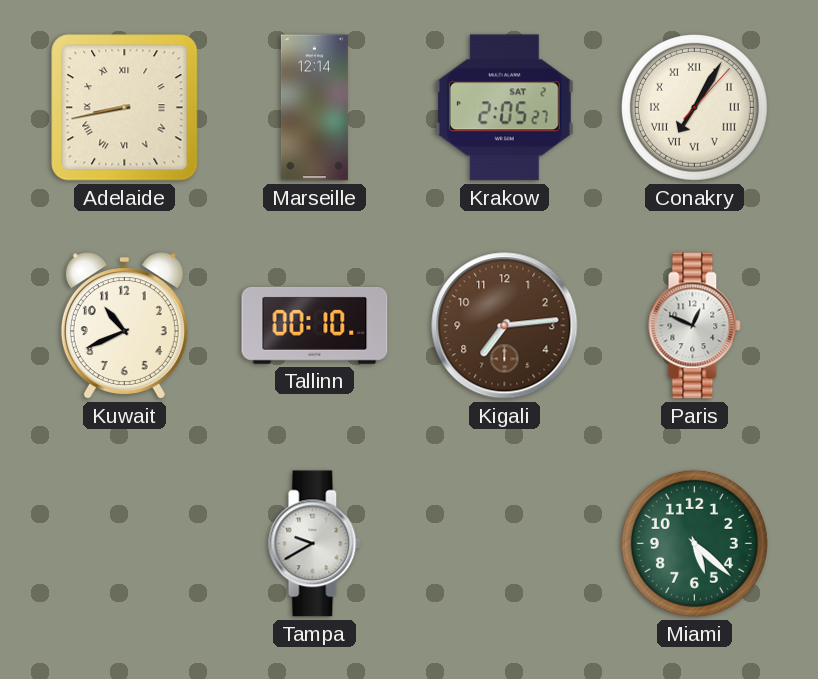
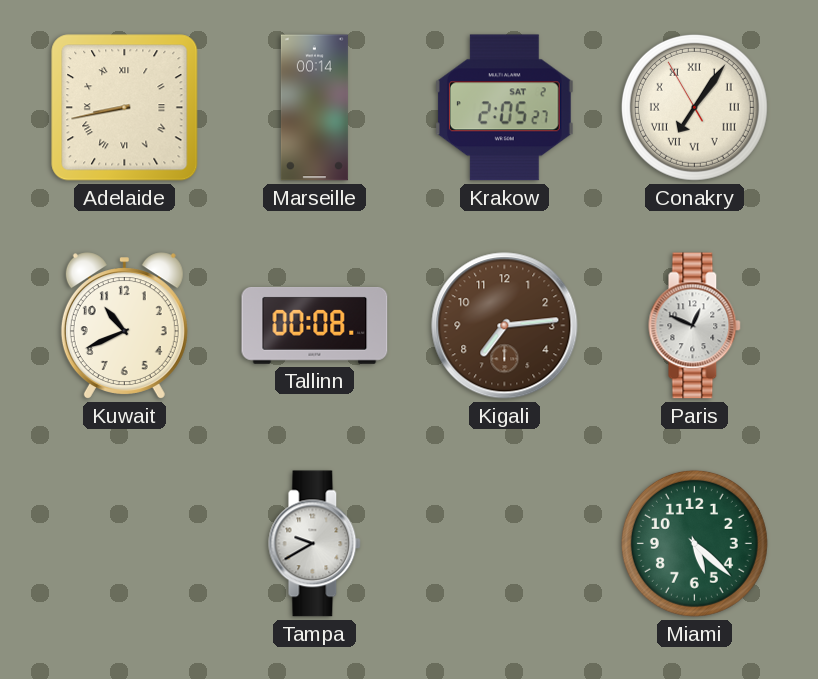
Marseille: 12:14 -> 00:14 (314, 108)
Conakry: 7:05:07 -> 7:05:55 (694, 107)
Tallinn: 00:10 -> 00:08 (315, 325)
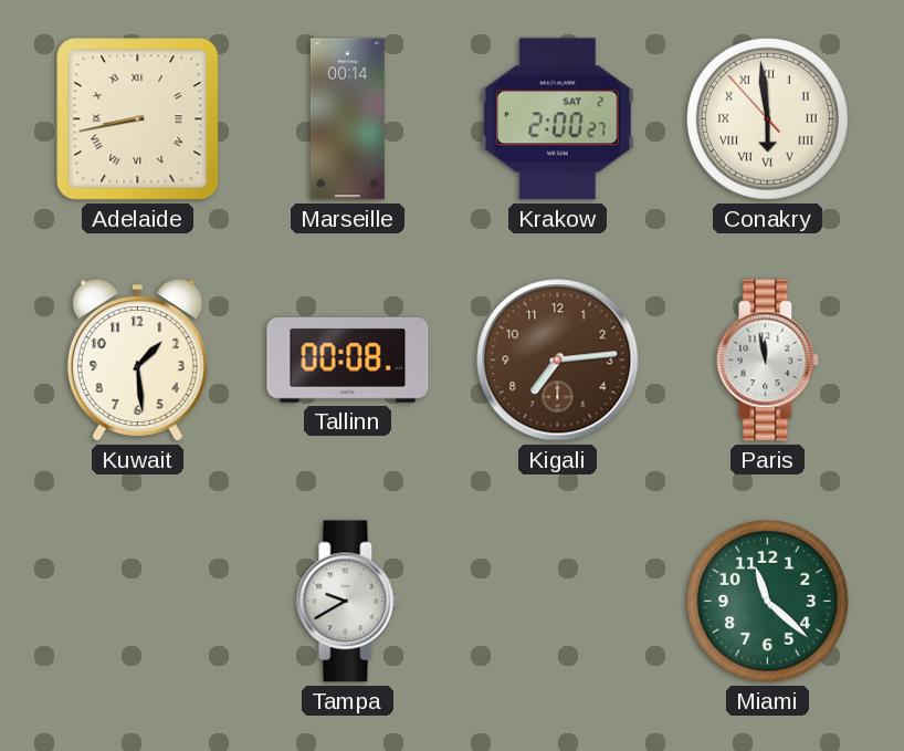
Krakow: 2:05 -> 2:00 (557, 119)
Conakry: 7:05 -> 5:58 (767, 118)
Kuwait: 10:41 -> 1:29 (137, 361)
Paris: 12:49 -> 11:58 (768, 361)
Miami: 5:22 -> 11:22 (767, 601)
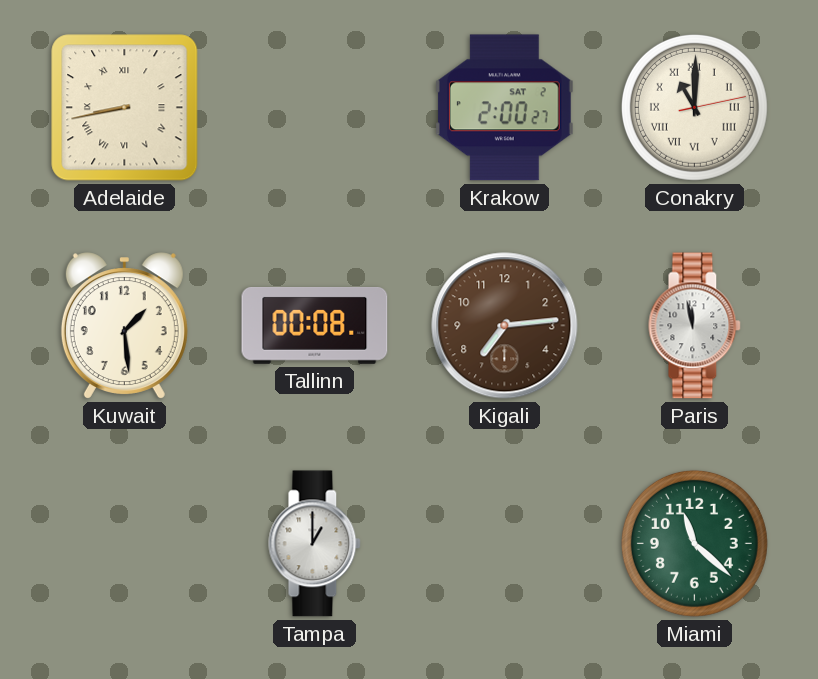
Marseille: 00:14 -> none (347, 119)
Conakry: 5:58 -> 11:00 (694, 107)
Tampa: 9:40 -> 1:00 (315, 544)
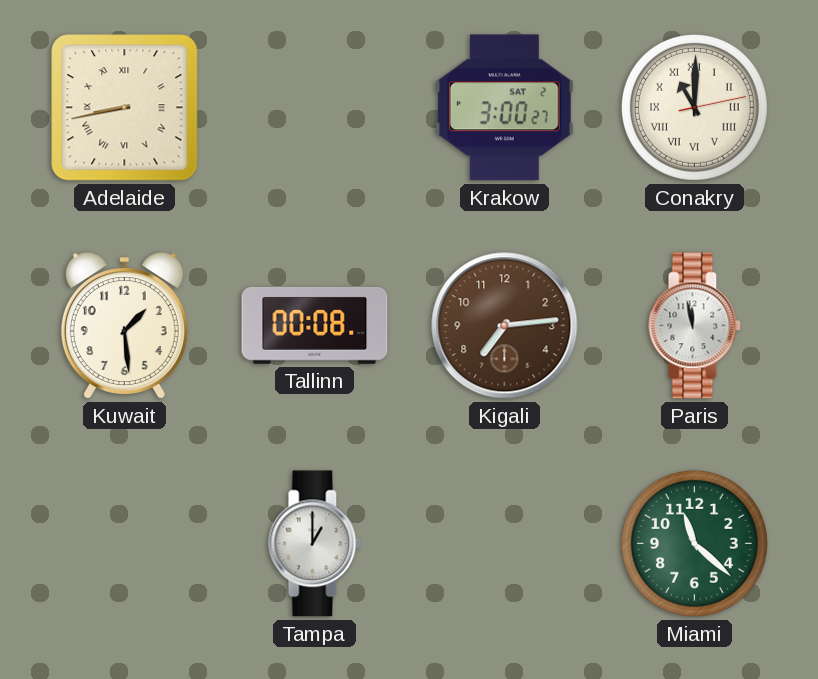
Krakow: 2:00 -> 3:00 (504, 108)
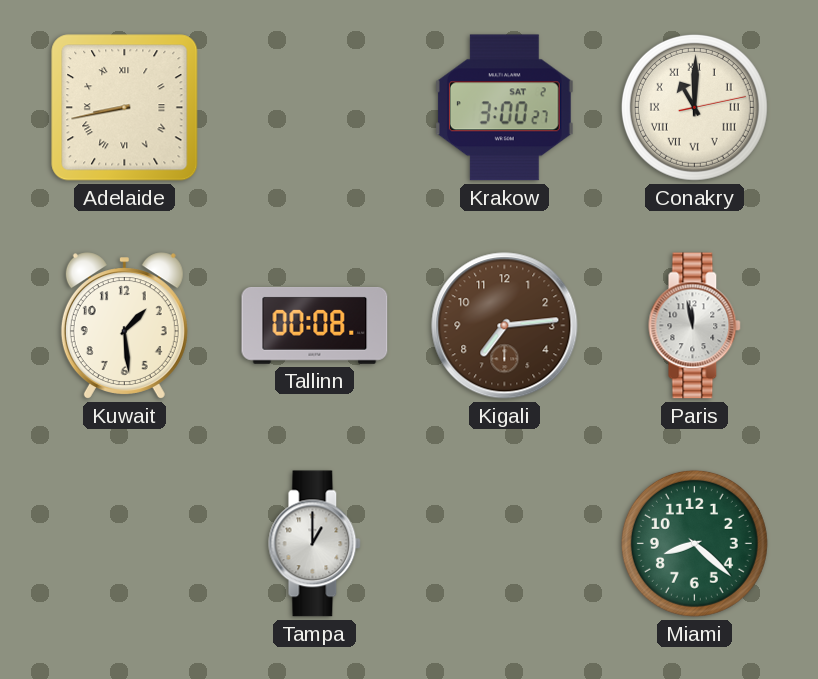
Miami: 11:22 -> 8:22 (694, 543)
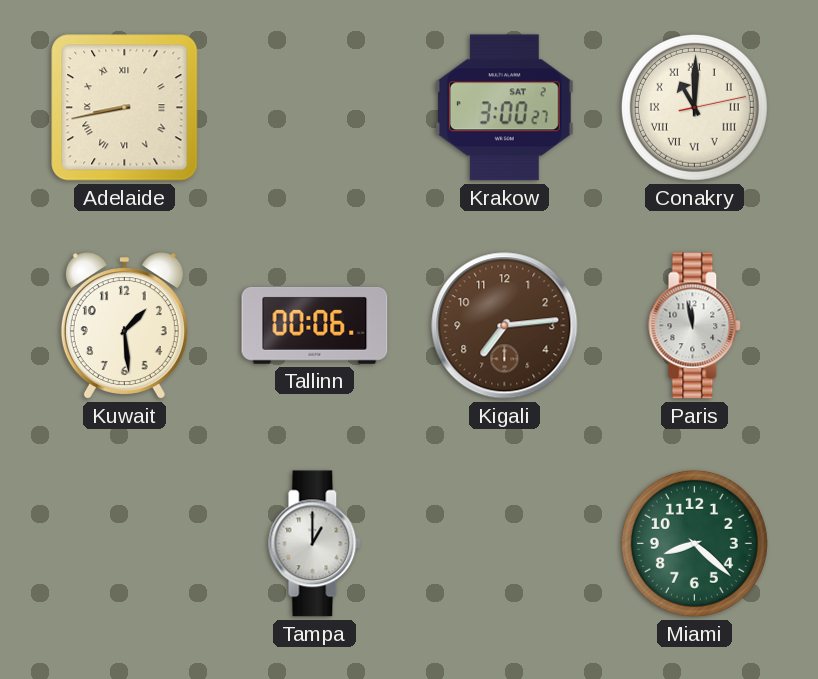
Tallinn: 00:08 -> 00:06 (315, 325)
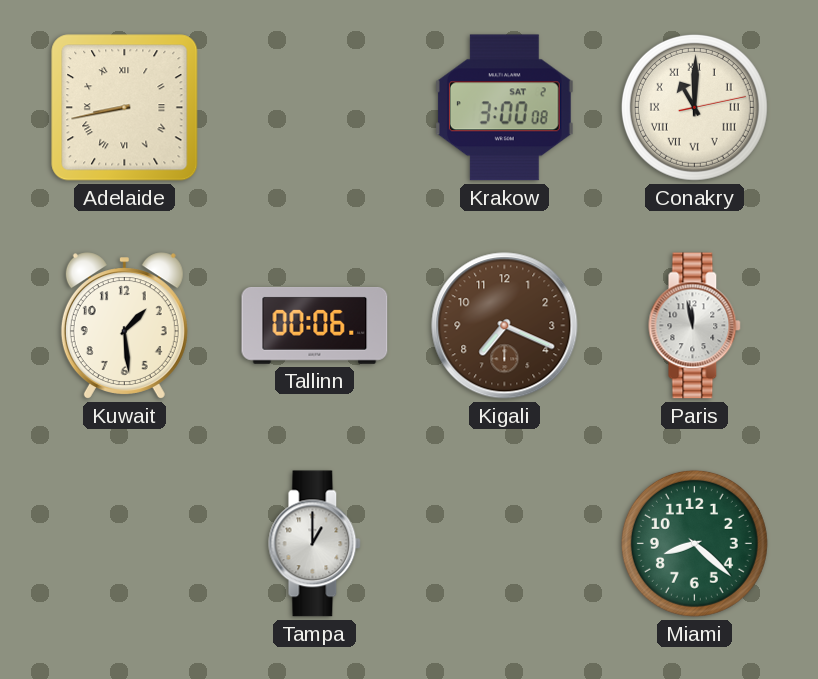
Krakow: 3:00:27 -> 3:00:08 (504, 108)
Kigali: 7:14 -> 7:19 (505, 326)
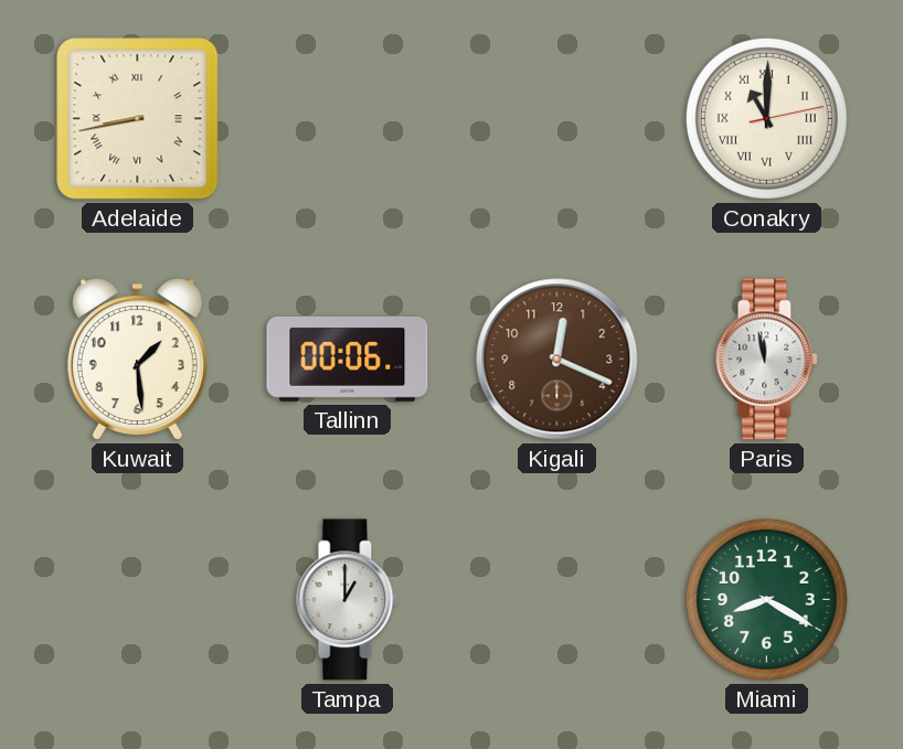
Krakow: 3:00 -> none (504, 108)
Kigali: 7:19 -> 12:19 (557, 360)
Miami: 8:22 -> 8:20 (766, 599)
